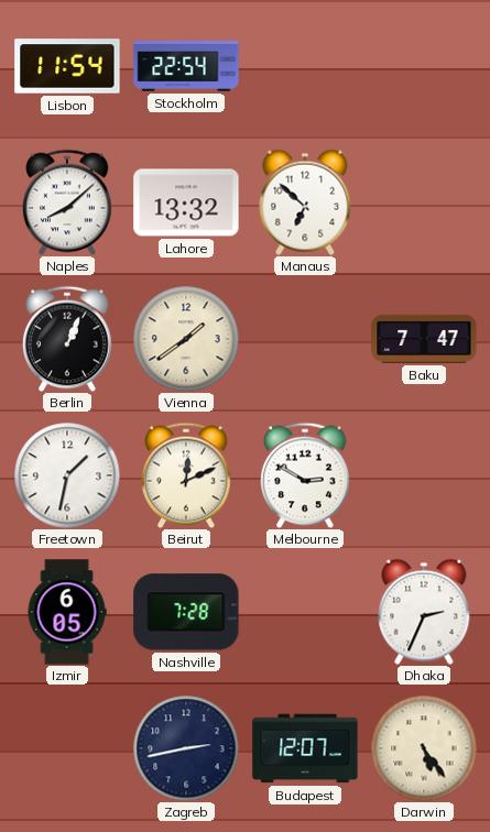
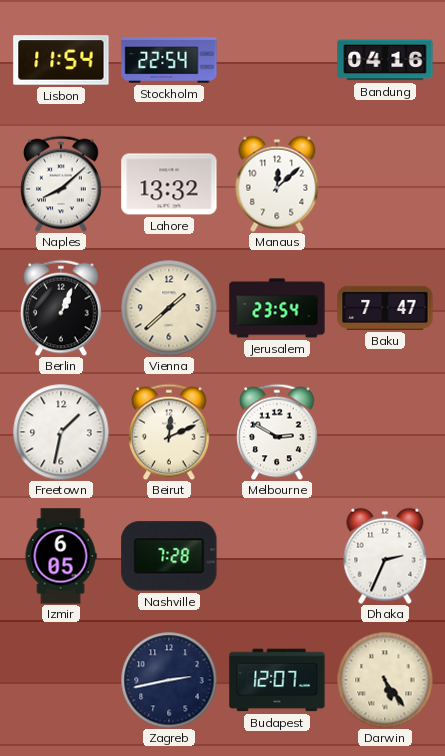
Bandung: none -> 04:16 (385, 60)
Manaus: 6:52 -> 12:08 (277, 184)
Vienna: 1:39 -> 1:38 (169, 308)
Jerusalem: none -> 23:54 (277, 308)
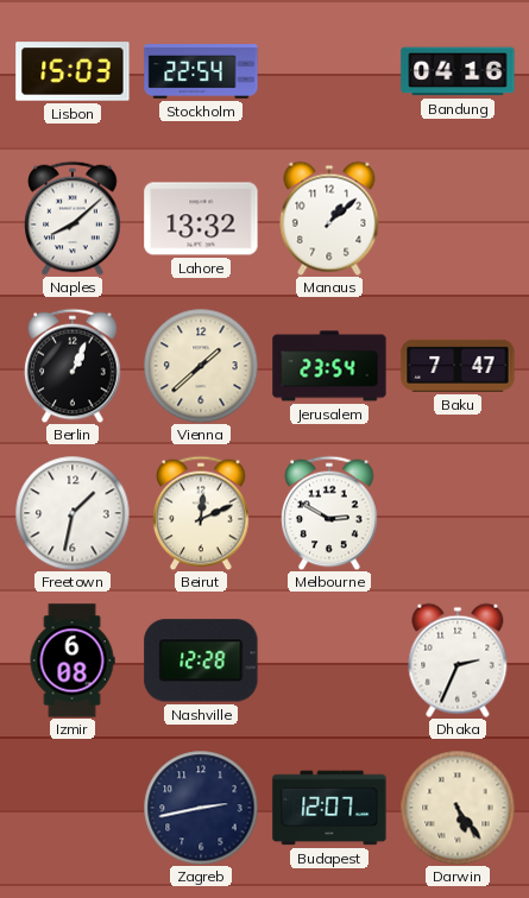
Lisbon: 11:54 -> 15:03 (73, 71)
Manaus: 12:08 -> 1:08 (329, 219)
Izmir: 6:05 -> 6:08 (73, 660)
Nashville: 7:28 -> 12:28 (201, 660)
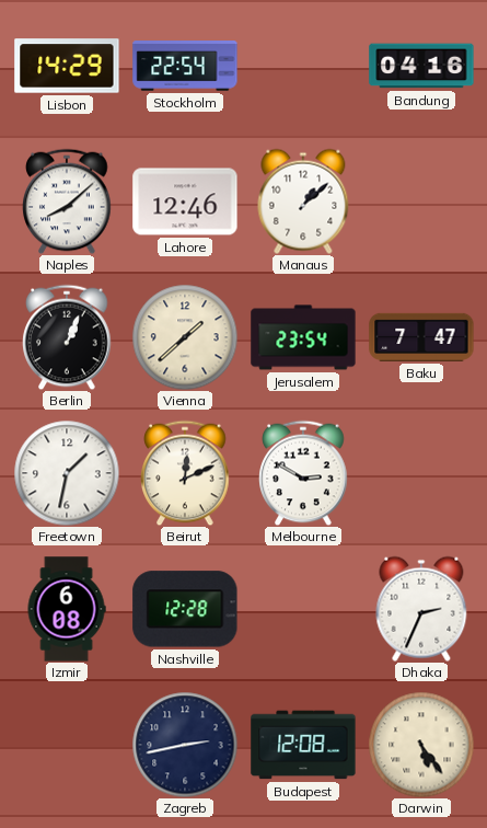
Lisbon: 15:03 -> 14:29 (67, 66)
Lahore: 13:32 -> 12:46 (185, 202)
Budapest: 12:07 -> 12:08 (303, 745)
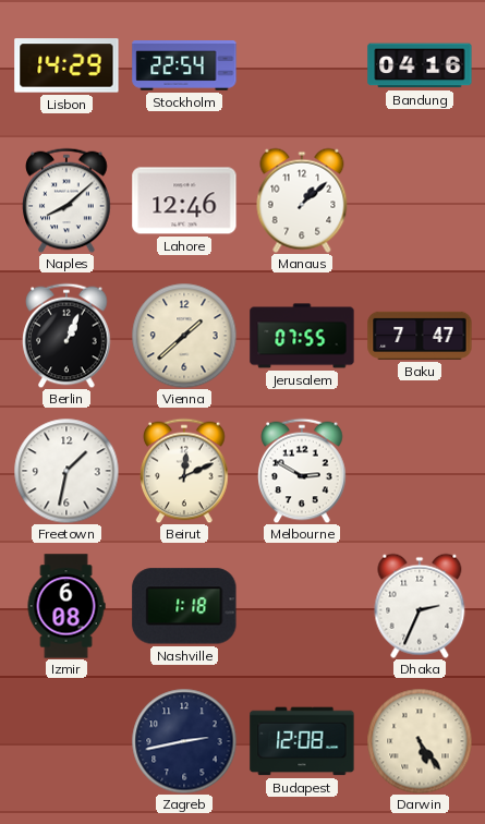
Jerusalem: 23:54 -> 07:55 (302, 336)
Nashville: 12:28 -> 1:18 (184, 606)
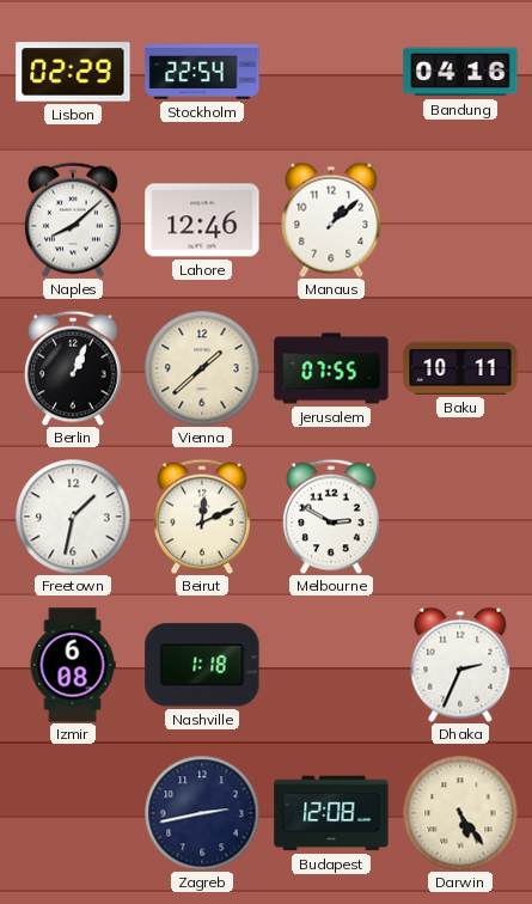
Lisbon: 14:29 -> 02:29 (73, 72)
Baku: 7:47 -> 10:11 (460, 368)
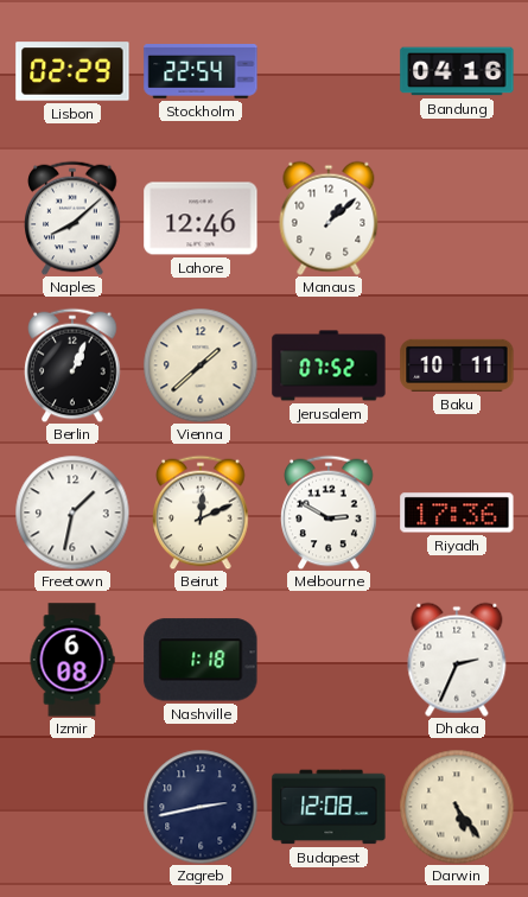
Jerusalem: 07:55 -> 07:52 (329, 365)
Riyadh: none -> 17:36 (457, 513)
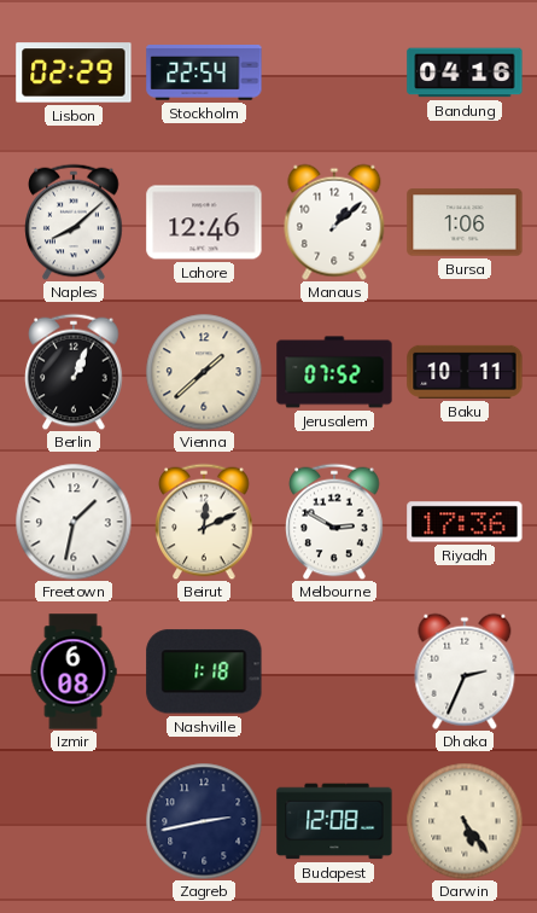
Bursa: none -> 1:06 (465, 222)
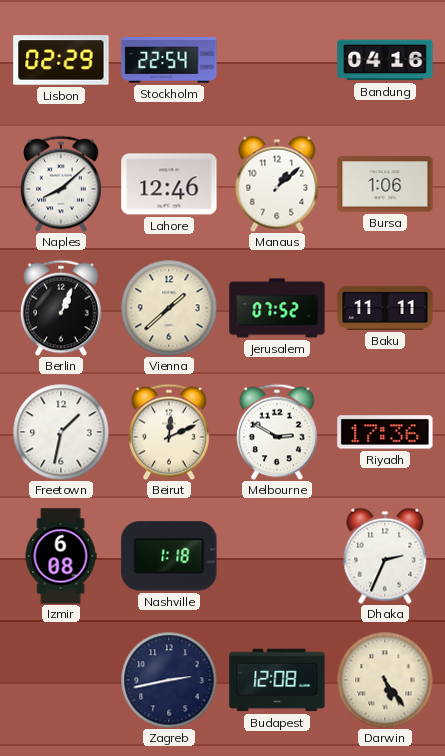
Baku: 10:11 -> 11:11 (385, 308)
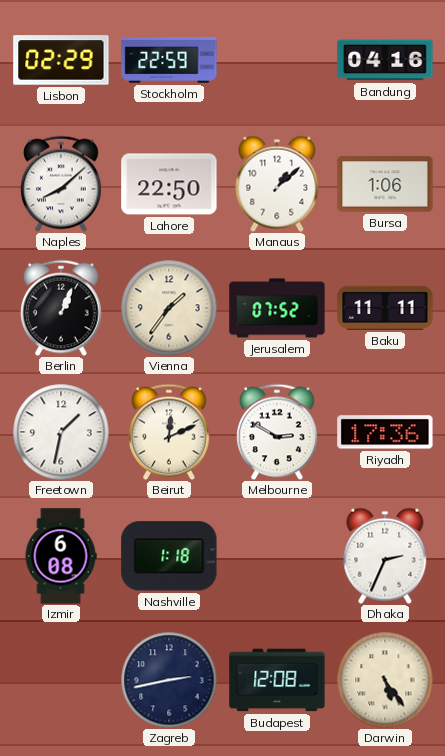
Stockholm: 22:54 -> 22:59 (169, 61)
Lahore: 12:46 -> 22:50 (169, 184)
Vienna: 1:38 -> 1:36 (169, 308)
